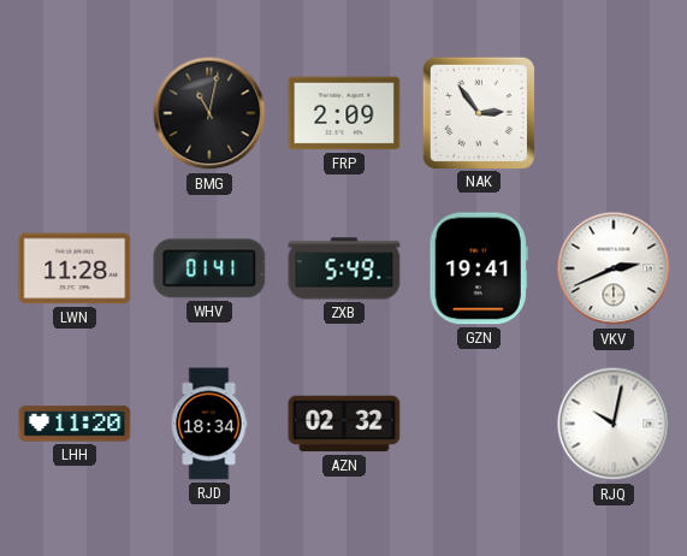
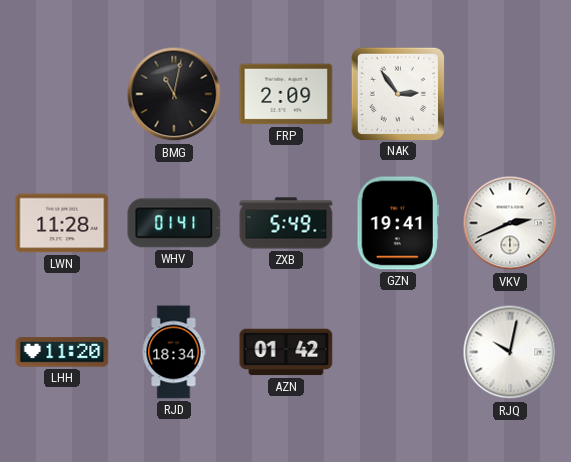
AZN: 02:32 -> 01:42 (286, 352)
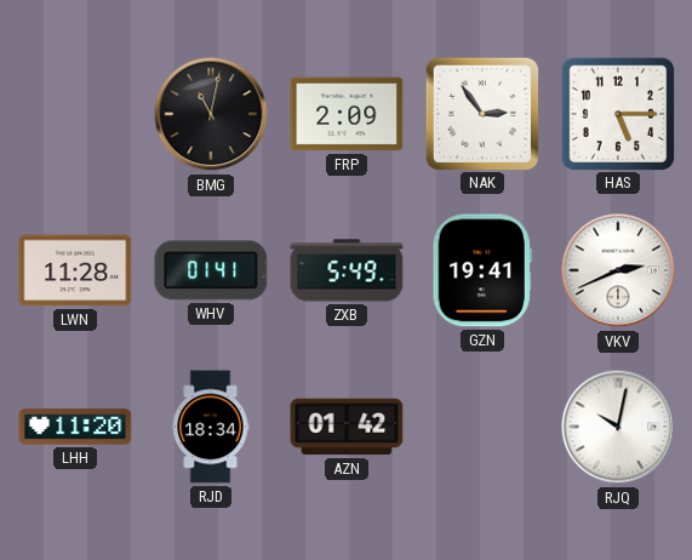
HAS: none -> 5:15 (617, 113)
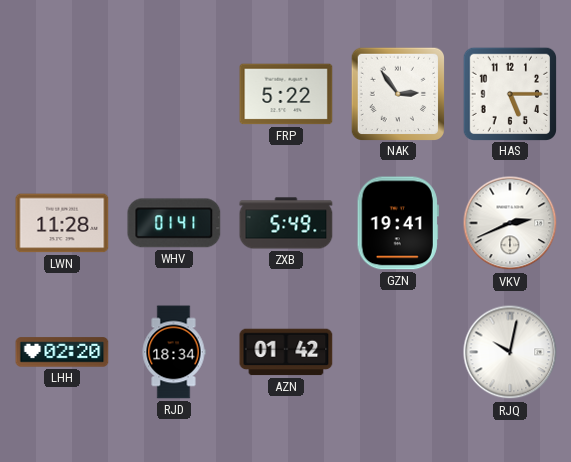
BMG: 11:02 -> none (211, 114)
FRP: 2:09 -> 5:22 (286, 94)
LHH: 11:20 -> 02:20 (62, 352)
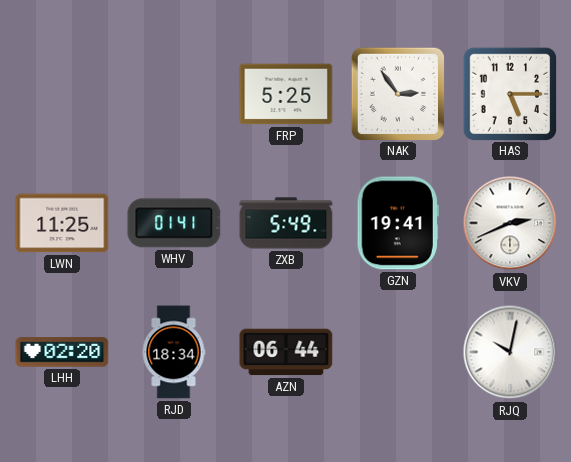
FRP: 5:22 -> 5:25 (286, 94)
LWN: 11:28 -> 11:25 (62, 223)
AZN: 01:42 -> 06:44 (286, 352)
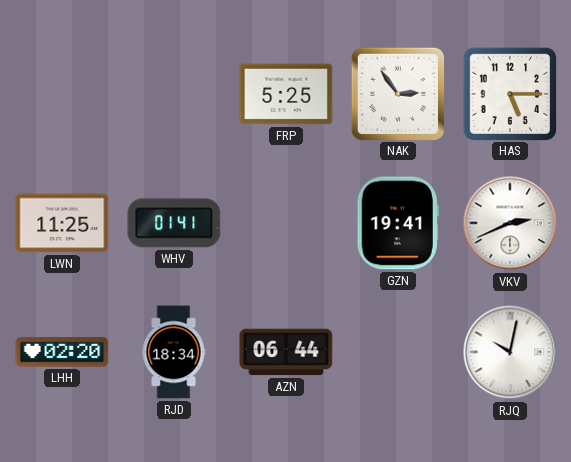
ZXB: 5:49 -> none (286, 223)
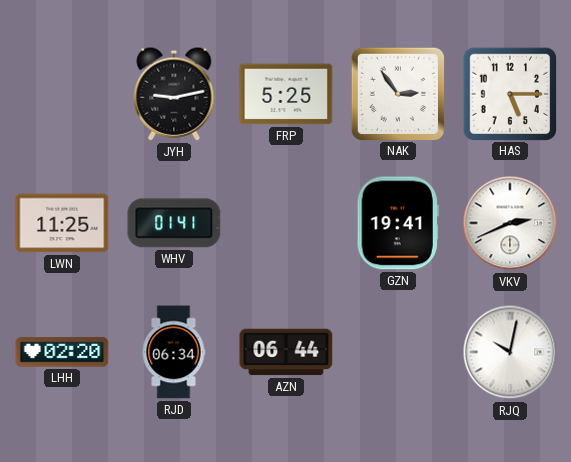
JYH: none -> 9:13 (174, 94)
RJD: 18:34 -> 06:34 (174, 352)
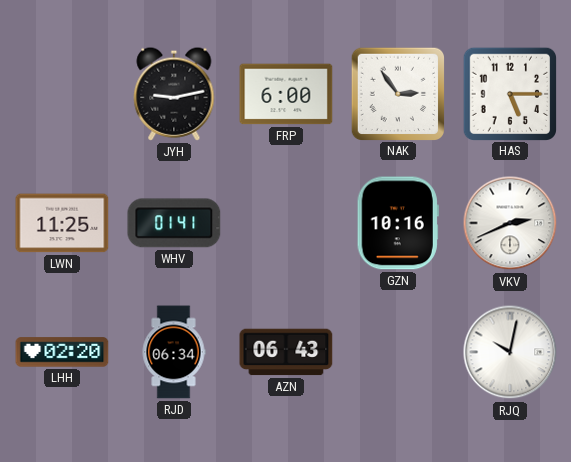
FRP: 5:25 -> 6:00 (286, 94)
GZN: 19:41 -> 10:16 (398, 223)
AZN: 06:44 -> 06:43 (286, 352)
